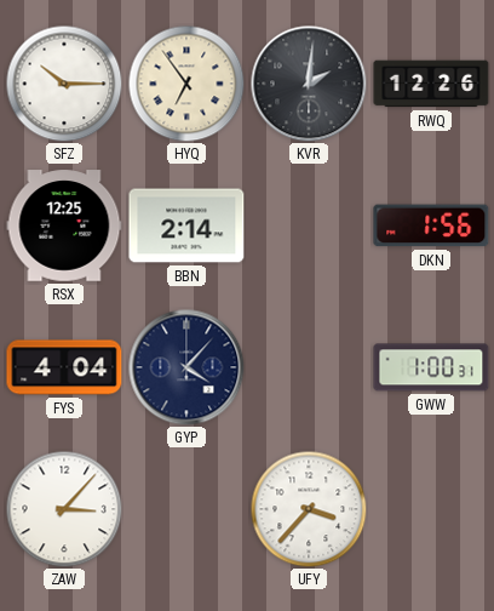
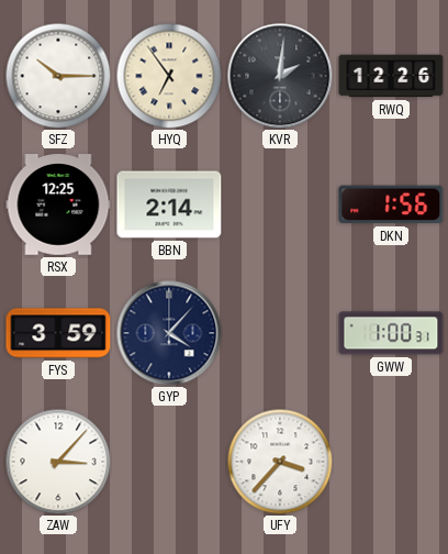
FYS: 4:04 -> 3:59 (58, 333)
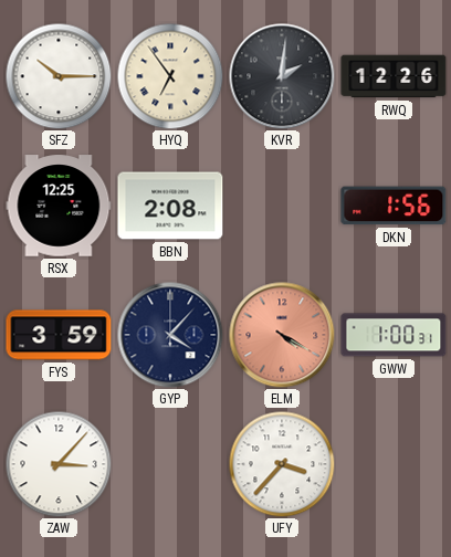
BBN: 2:14 -> 2:08 (170, 206)
ELM: none -> 4:20 (282, 335)
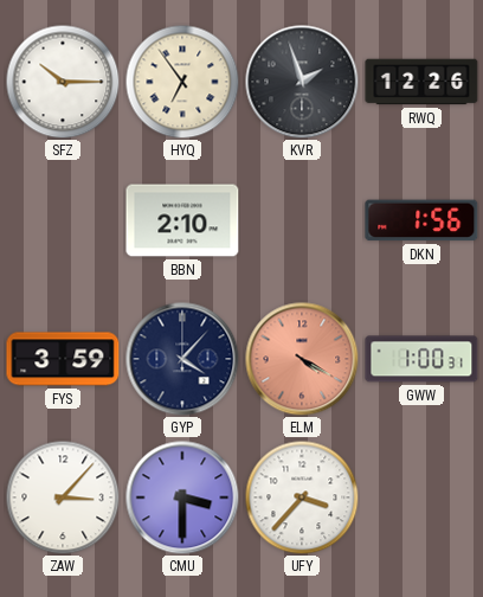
KVR: 2:01 -> 1:57 (302, 82)
RSX: 12:25 -> none (59, 206)
BBN: 2:08 -> 2:10 (182, 220)
CMU: none -> 3:30 (182, 497)
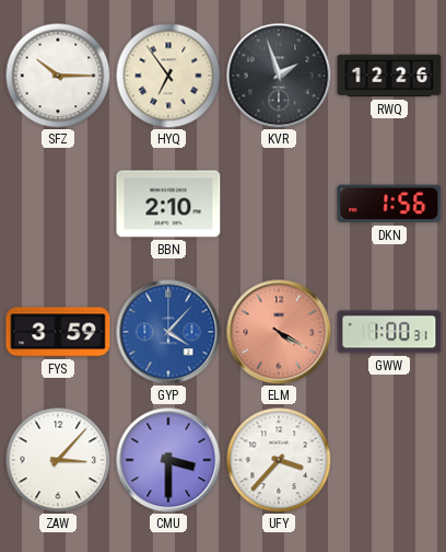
GYP dial: navy -> blue (168, 332)
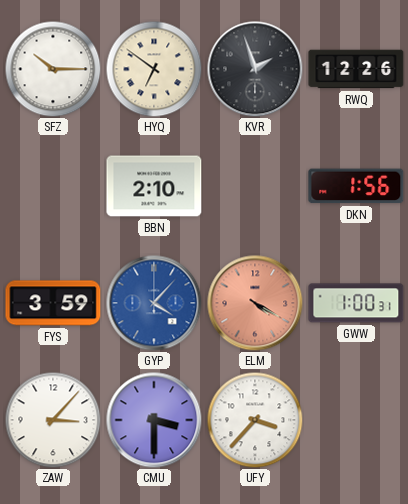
HYQ: 6:54 -> 6:51 (154, 69)
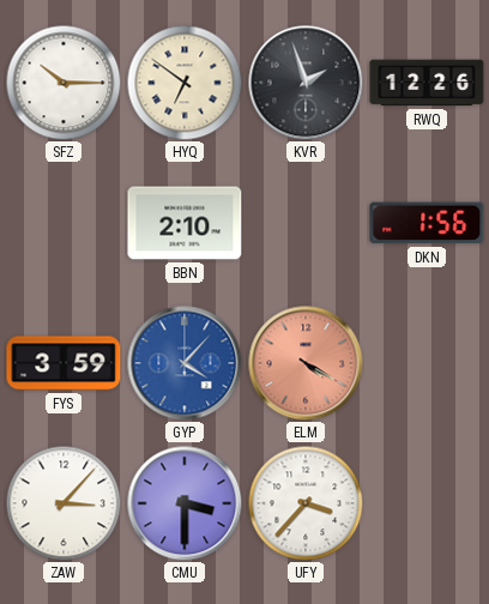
GWW: 1:00 -> none (356, 303)
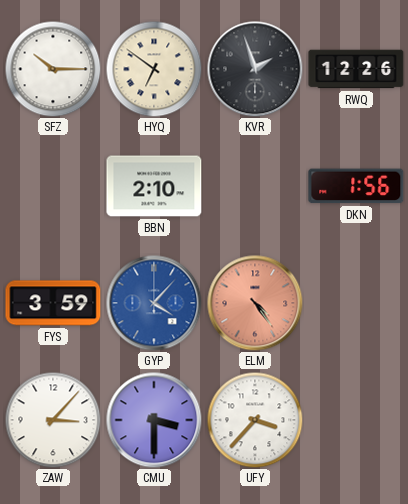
ELM: 4:20 -> 4:24 (255, 303)
